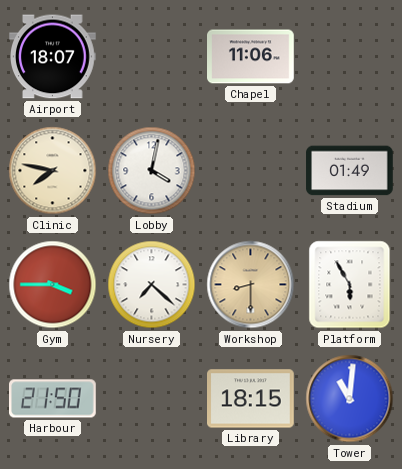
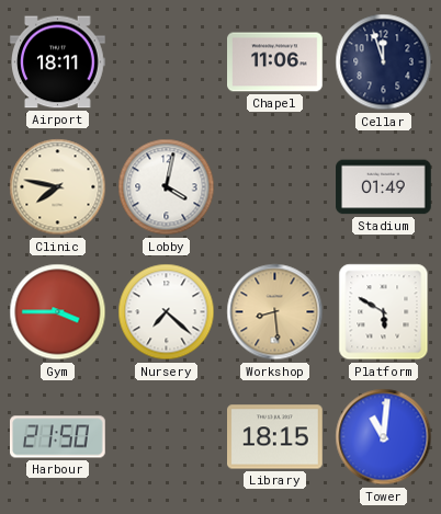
Airport: 18:07 -> 18:11 (58, 62)
Cellar: none -> 11:57 (384, 62)
Workshop: 8:30 -> 8:29 (275, 312)
Platform: 5:55 -> 5:50 (384, 312)
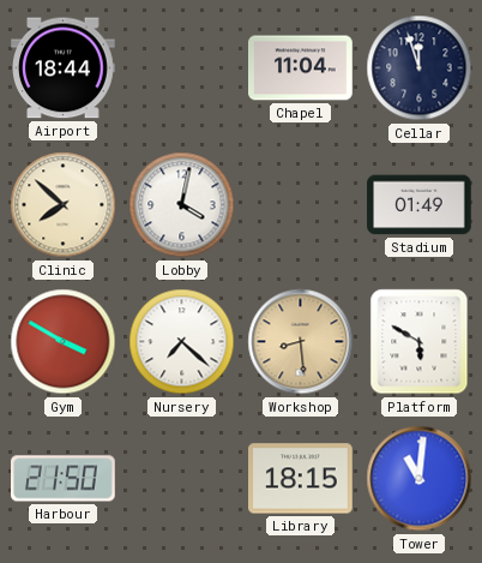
Airport: 18:11 -> 18:44 (64, 68)
Chapel: 11:06 -> 11:04 (301, 68)
Clinic: 7:47 -> 7:52 (64, 205)
Gym: 3:45 -> 3:50 (64, 342)
